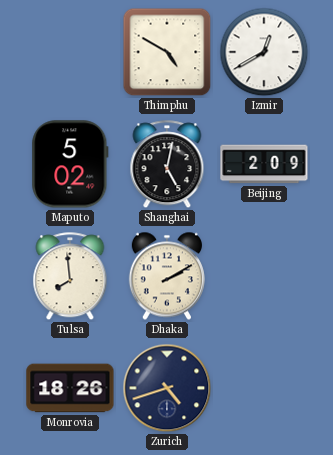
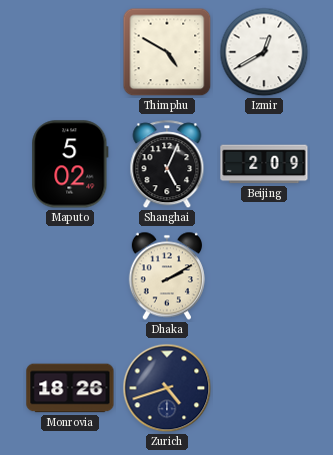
Shanghai: 5:02 -> 5:04 (167, 165)
Tulsa: 7:59 -> none (70, 277)
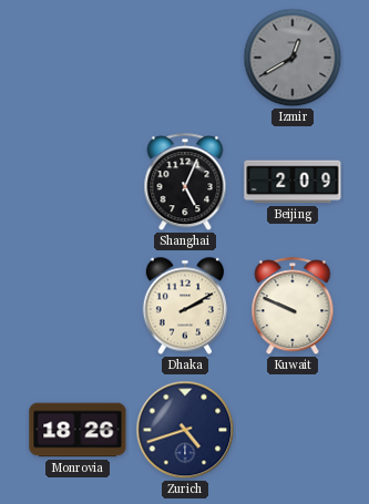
Thimphu: 4:50 -> none (167, 52)
Izmir dial: white -> grey (293, 58)
Maputo: 5:02 -> none (70, 164)
Kuwait: none -> 9:49 (293, 307)
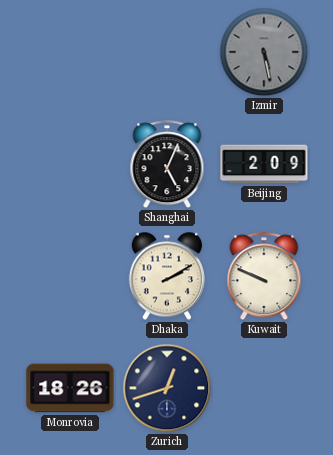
Izmir: 12:40 -> 5:28 (264, 52)
Zurich: 4:42 -> 12:42 (167, 388)
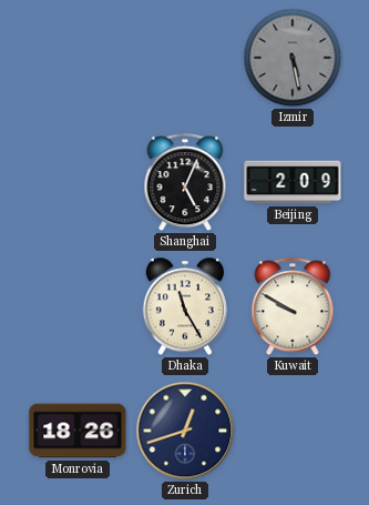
Dhaka: 2:10 -> 11:25 (185, 306)
Kuwait: 9:49 -> 9:50 (293, 307)
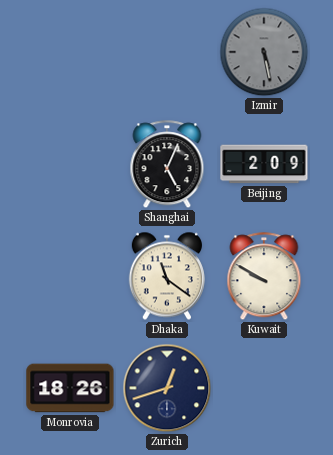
Dhaka: 11:25 -> 11:21 (167, 276)
